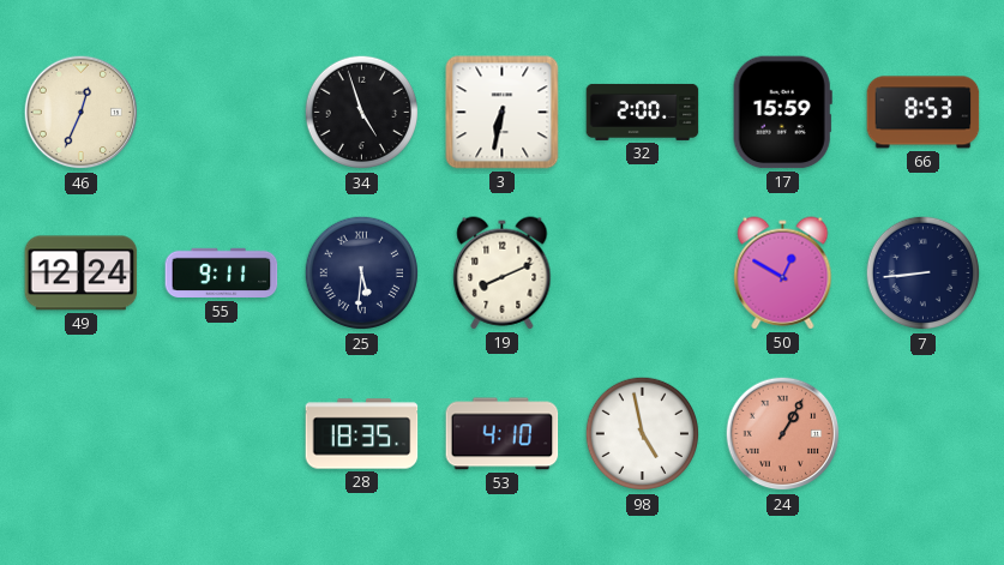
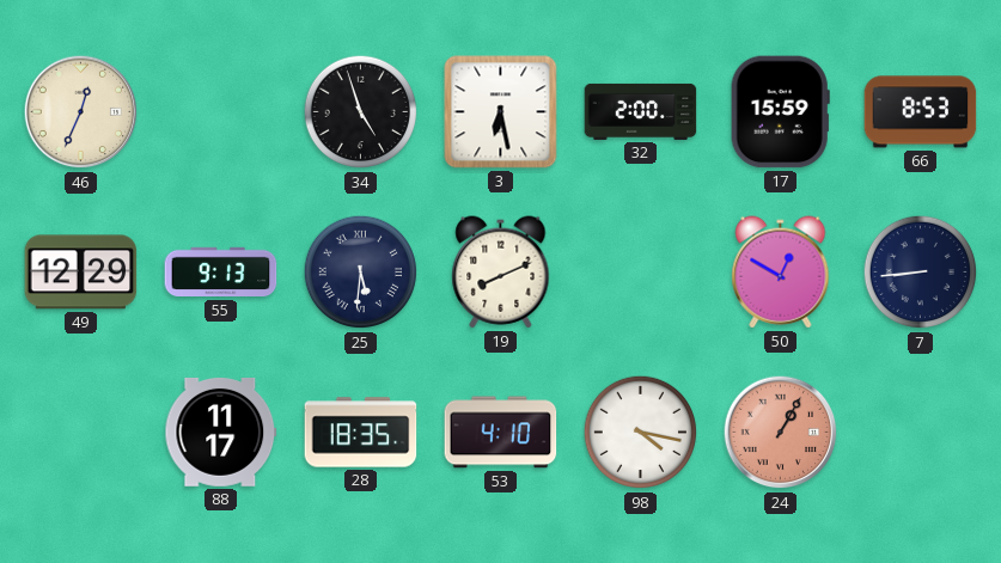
3: 6:32 -> 6:28 (501, 112)
49: 12:24 -> 12:29 (81, 273)
55: 9:11 -> 9:13 (221, 273)
88: none -> 11:17 (221, 432)
98: 4:58 -> 4:17 (641, 433)
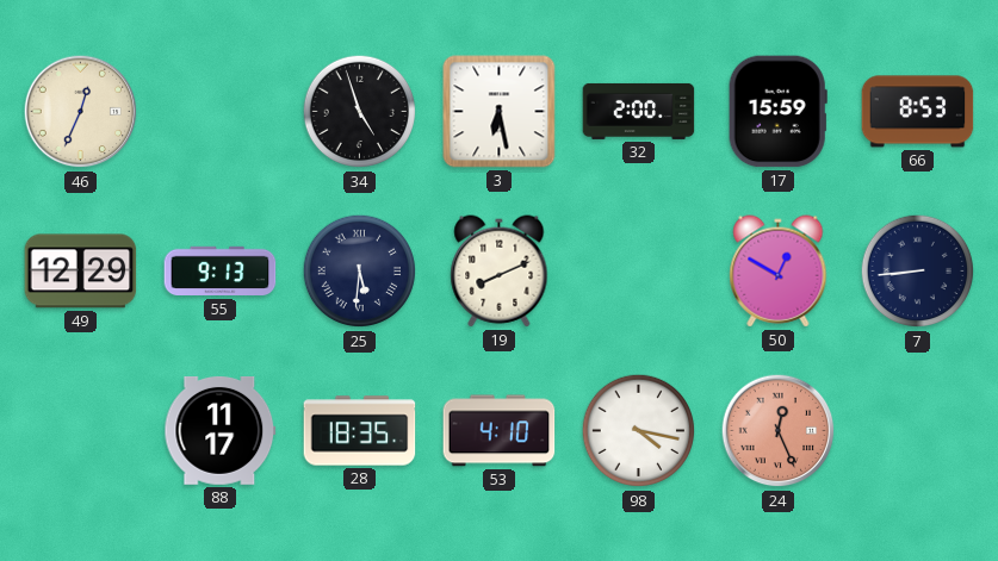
24: 1:05 -> 12:26 (779, 431)
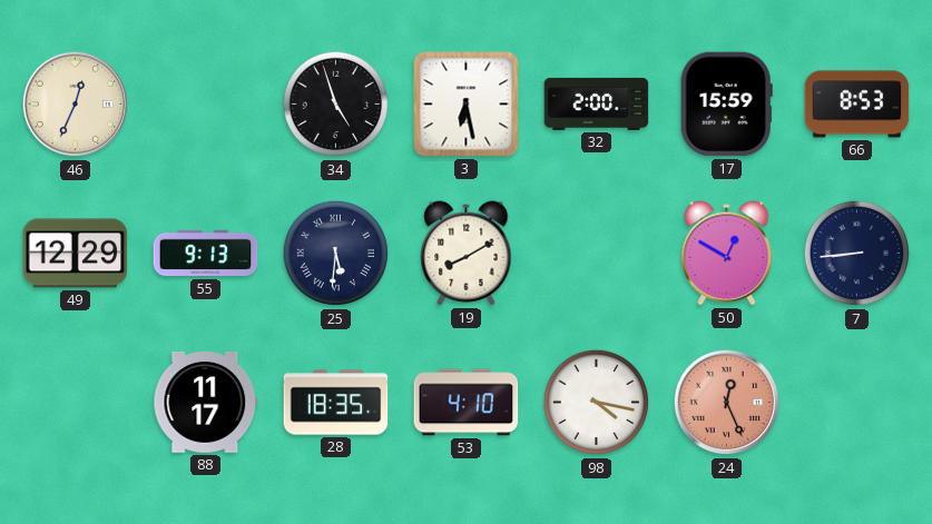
19: 8:11 -> 8:10 (467, 254)
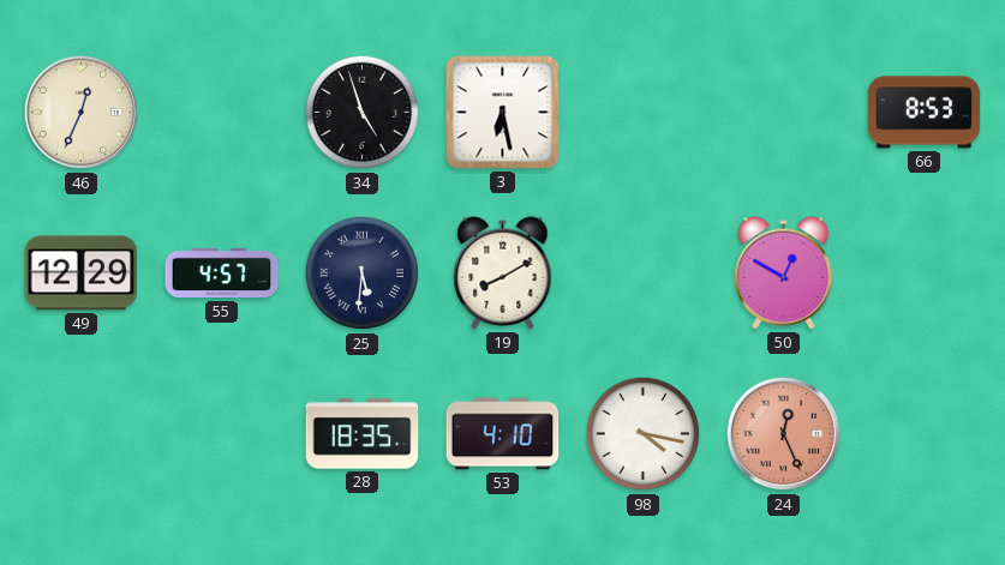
32: 2:00 -> none (597, 103)
17: 15:59 -> none (726, 105)
55: 9:13 -> 4:57 (222, 274)
7: 8:44 -> none (857, 254)
88: 11:17 -> none (206, 402)
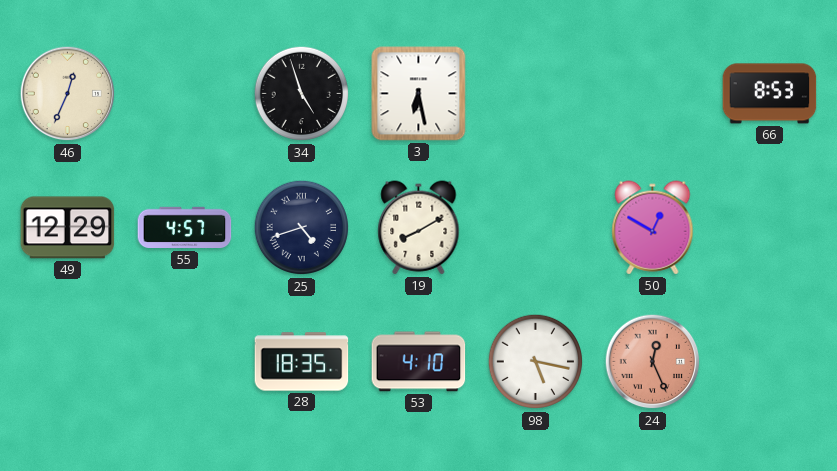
25: 5:31 -> 4:42 (302, 228)
98: 4:17 -> 5:17 (536, 362)
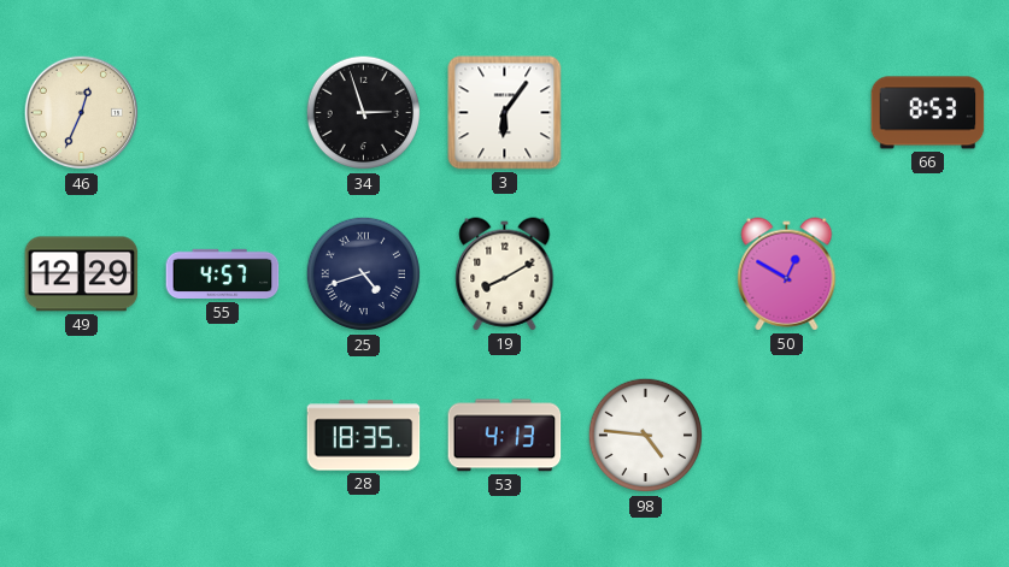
34: 4:57 -> 2:57 (364, 113)
3: 6:28 -> 6:06 (505, 113)
53: 4:10 -> 4:13 (505, 436)
98: 5:17 -> 4:46 (646, 436)
24: 12:26 -> none (653, 362)
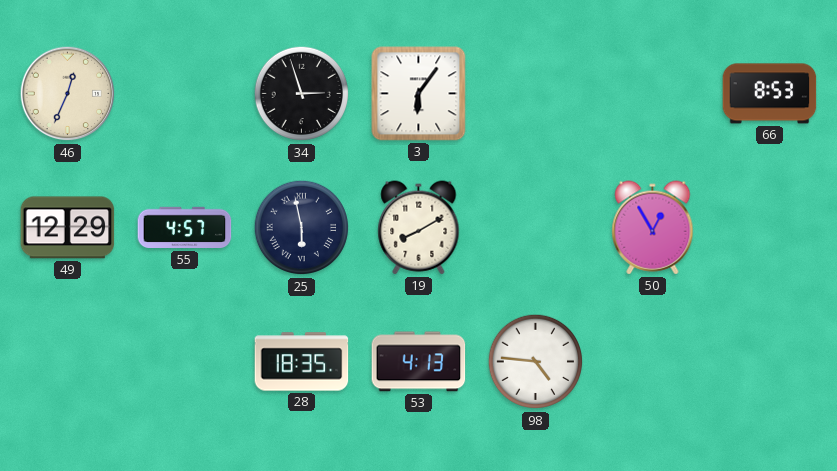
25: 4:42 -> 5:58 (302, 228)
50: 12:50 -> 12:55 (653, 228)
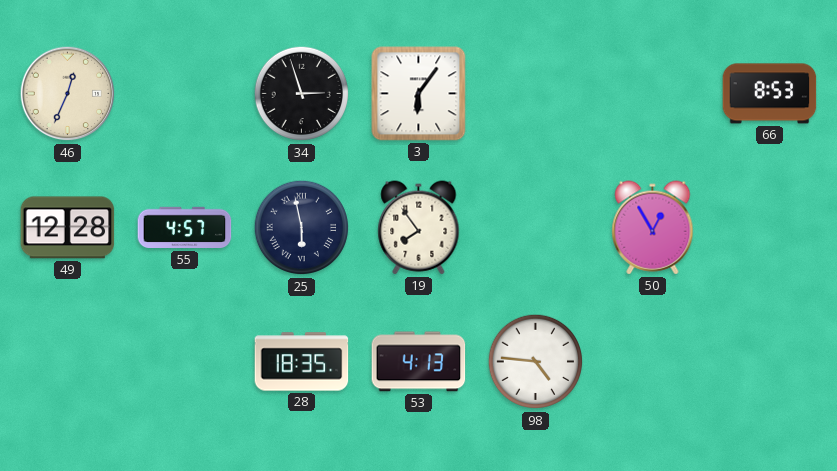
49: 12:29 -> 12:28 (68, 228)
19: 8:10 -> 7:54 (419, 228)
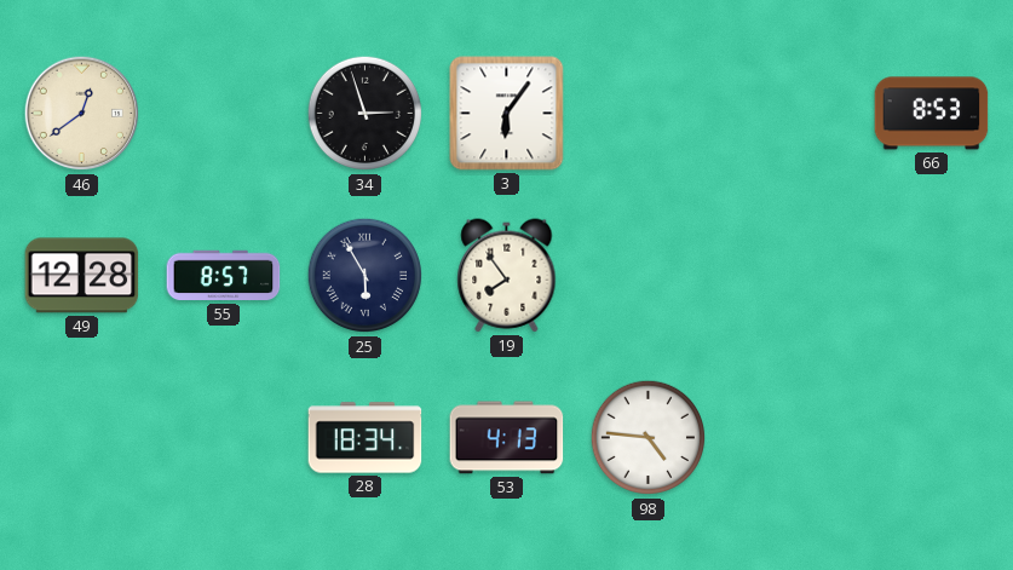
46: 12:34 -> 12:39 (82, 114)
55: 4:57 -> 8:57 (224, 276)
25: 5:58 -> 5:55 (366, 276)
50: 12:55 -> none (653, 228)
28: 18:35 -> 18:34 (366, 438)
